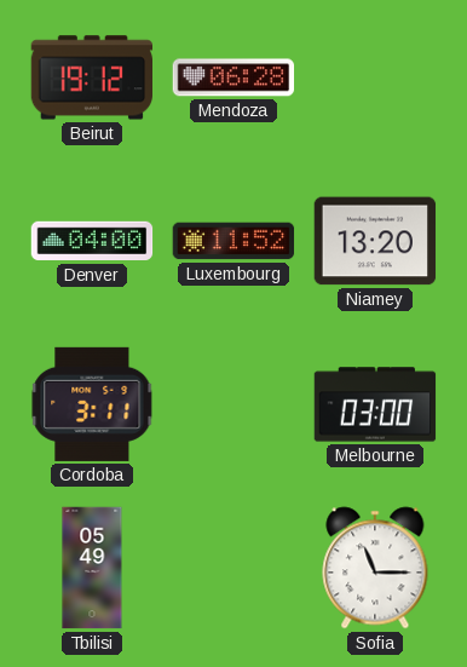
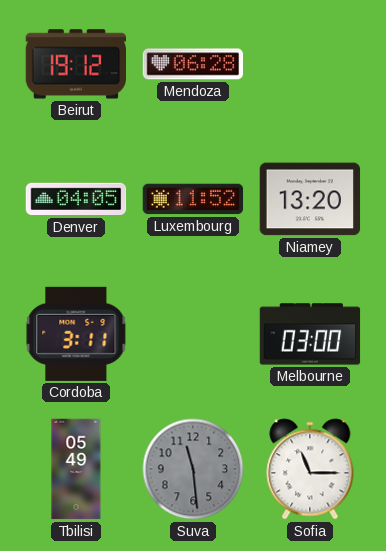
Denver: 04:00 -> 04:05 (76, 199)
Suva: none -> 11:29 (193, 469)
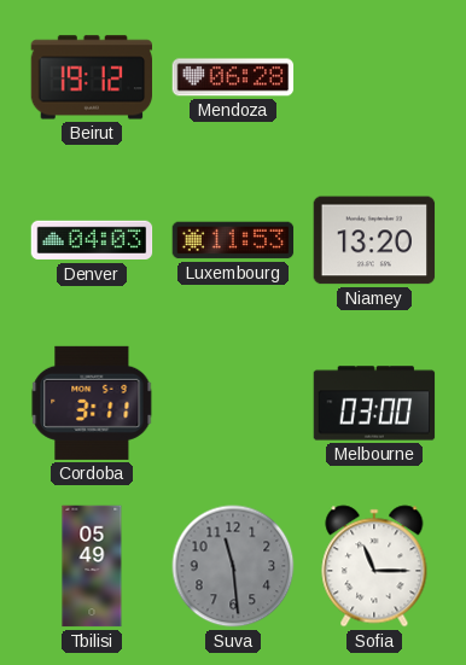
Denver: 04:05 -> 04:03 (92, 240)
Luxembourg: 11:52 -> 11:53 (233, 240)
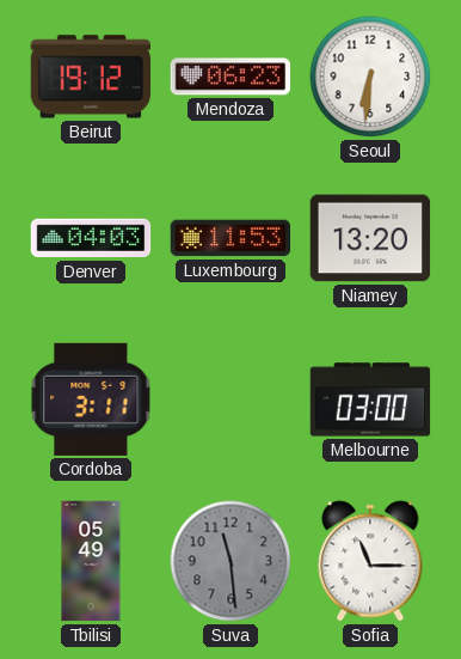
Mendoza: 06:28 -> 06:23 (230, 77)
Seoul: none -> 6:31 (370, 77)
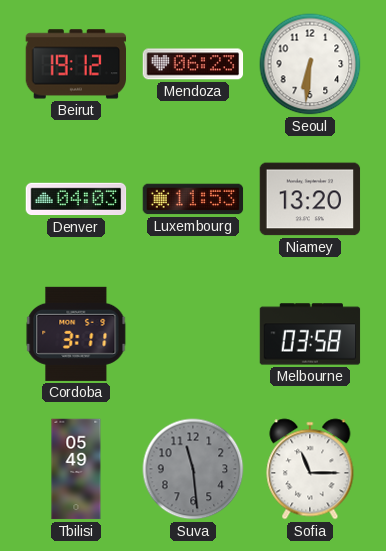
Melbourne: 03:00 -> 03:58 (310, 334)
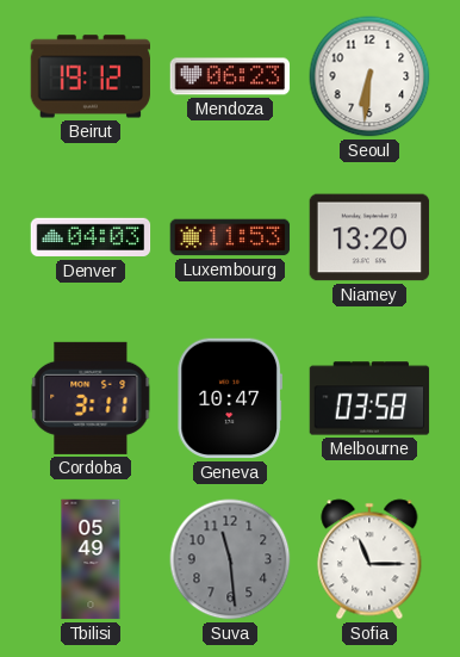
Geneva: none -> 10:47 (229, 398)
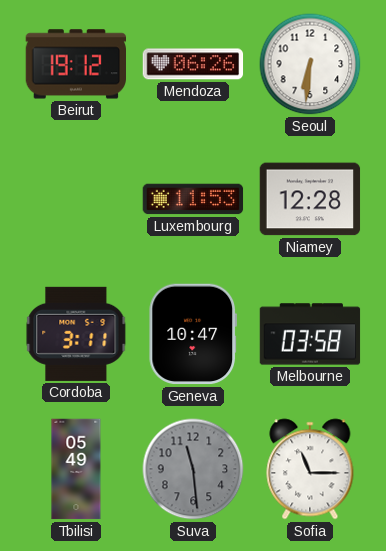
Mendoza: 06:23 -> 06:26 (193, 64)
Denver: 04:03 -> none (91, 237)
Niamey: 13:20 -> 12:28 (310, 199)
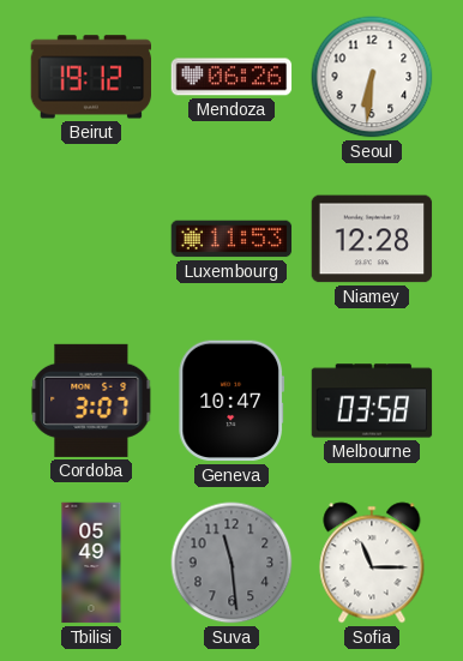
Cordoba: 3:11 -> 3:07 (91, 401)
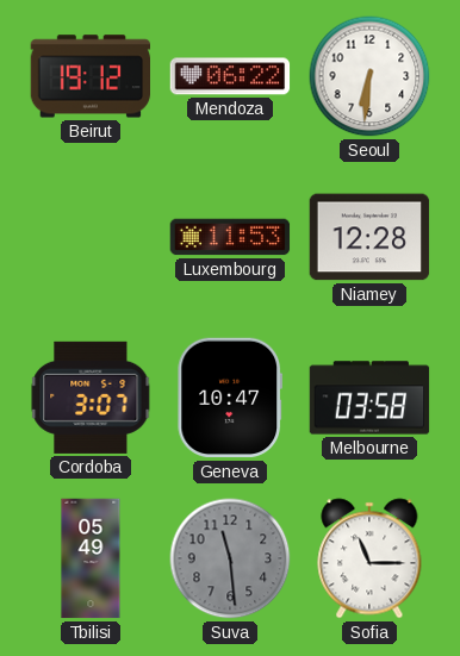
Mendoza: 06:26 -> 06:22 (230, 76)
